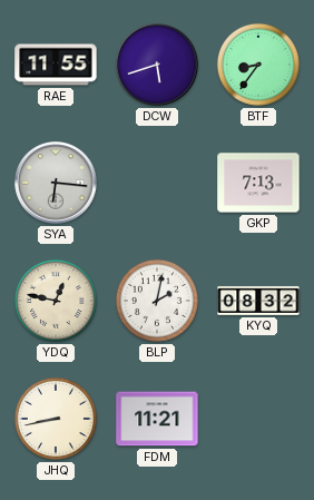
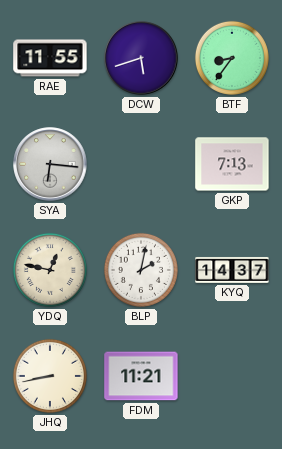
KYQ: 08:32 -> 14:37 (232, 270)
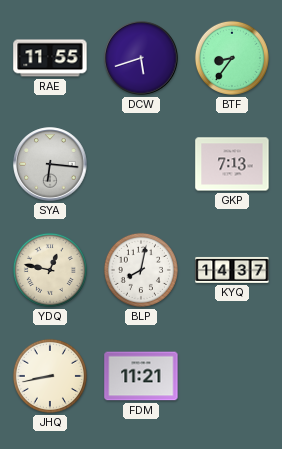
BLP: 2:02 -> 8:02 (141, 270)
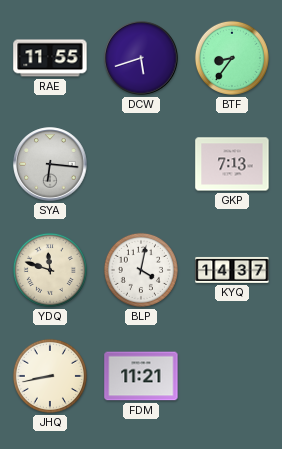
YDQ: 12:47 -> 11:48 (50, 270)
BLP: 8:02 -> 4:02 (141, 270)
